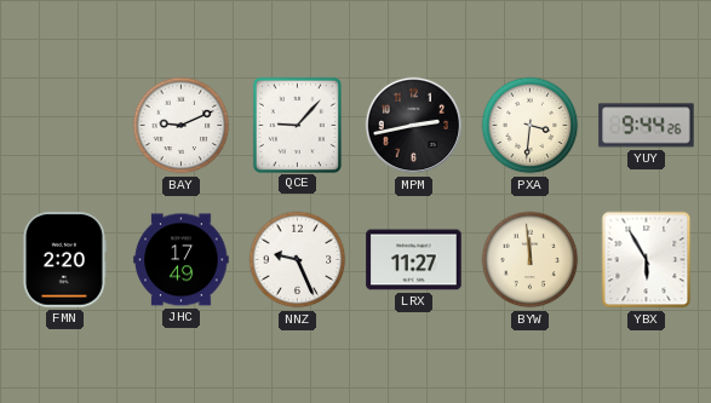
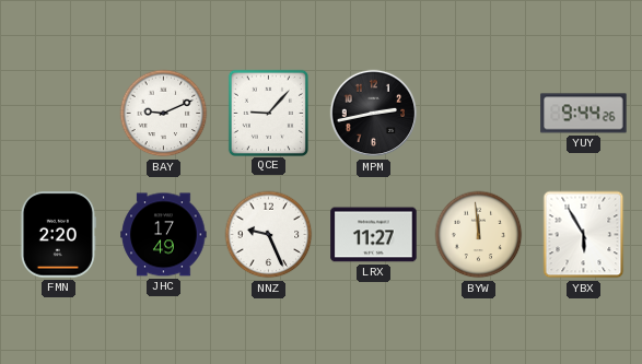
PXA: 3:31 -> none (531, 126)
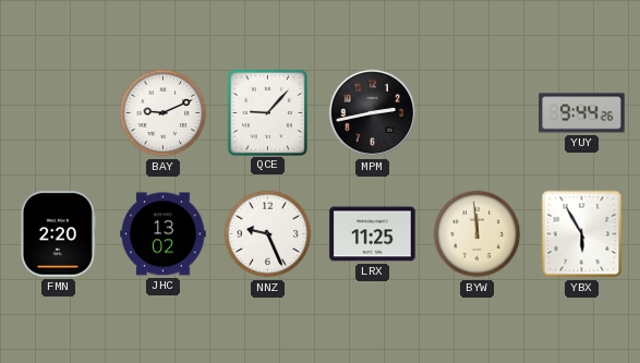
JHC: 17:49 -> 13:02 (164, 234)
LRX: 11:27 -> 11:25 (373, 234)
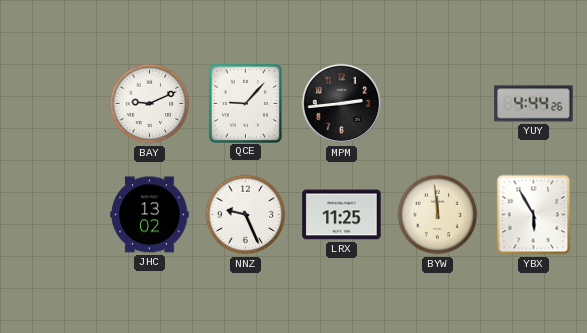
MPM: 2:43 -> 2:44 (342, 104)
YUY: 9:44 -> 4:44 (534, 104)
FMN: 2:20 -> none (58, 234)
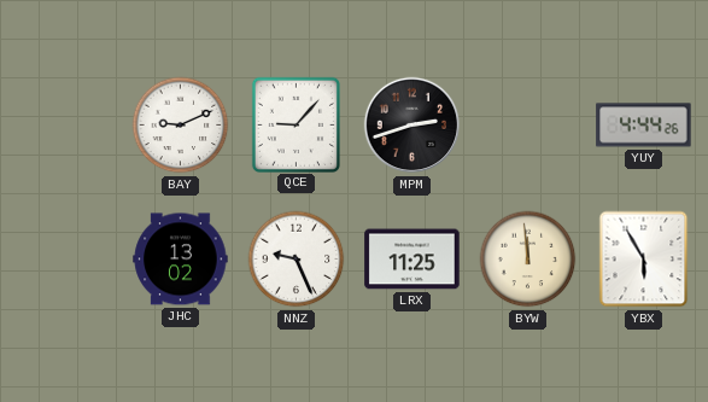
MPM: 2:44 -> 2:42 (412, 126)
